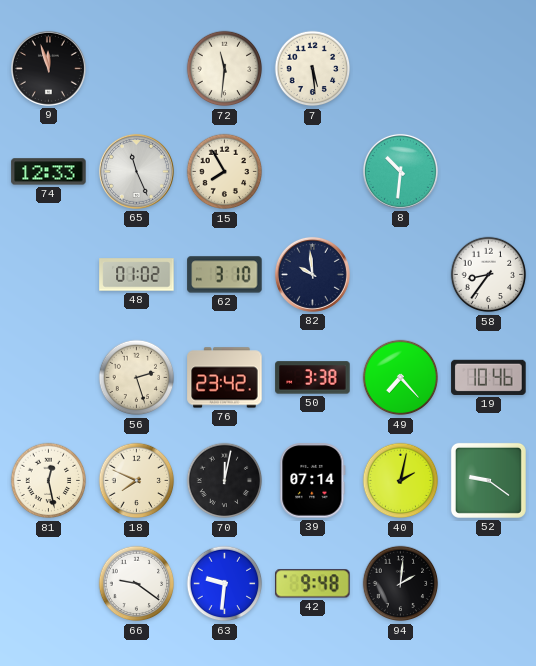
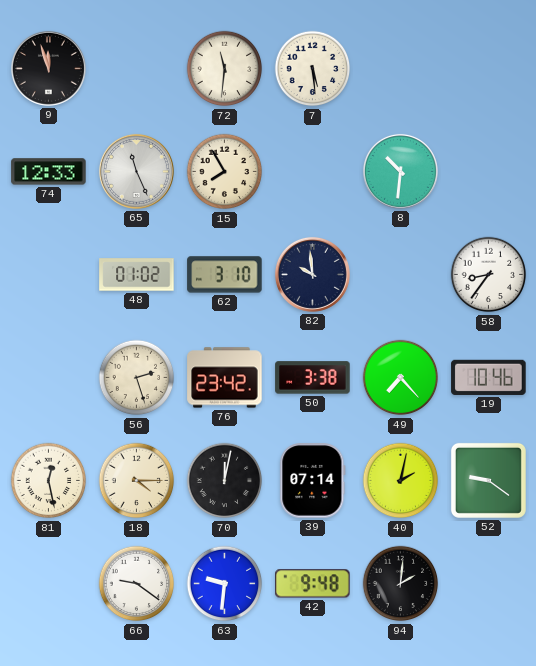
18: 7:49 -> 4:15 (137, 481)
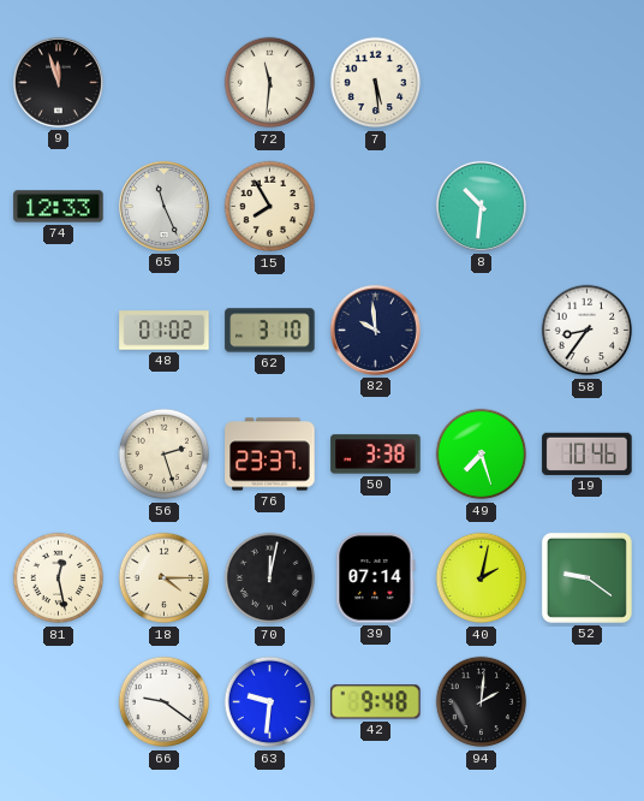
76: 23:42 -> 23:37 (270, 455)
49: 7:23 -> 7:27 (482, 455)
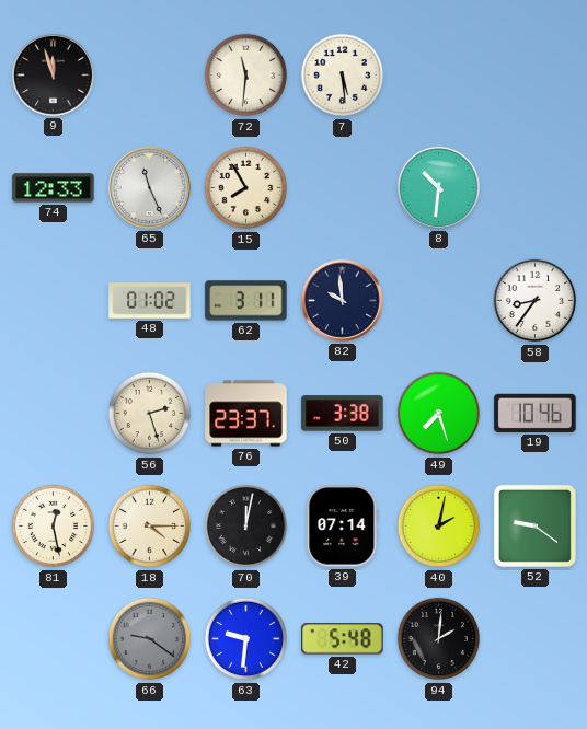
62: 3:10 -> 3:11 (246, 301)
66 dial: white -> grey (150, 639)
42: 9:48 -> 5:48 (343, 639)
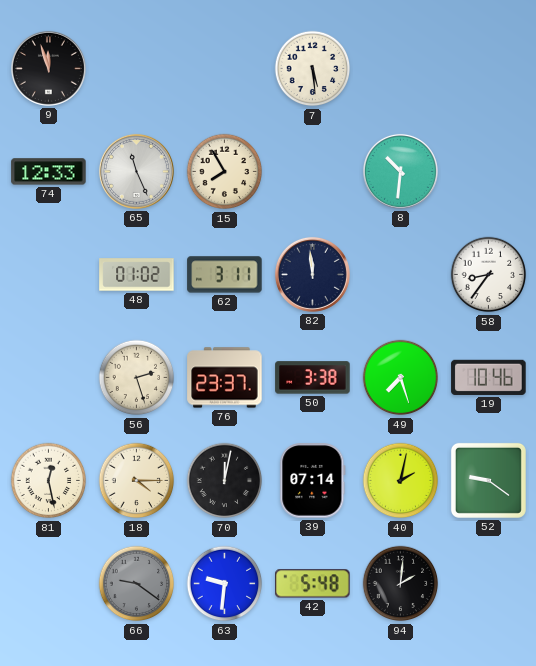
72: 11:31 -> none (246, 76)
82: 9:59 -> 11:59 (312, 274)
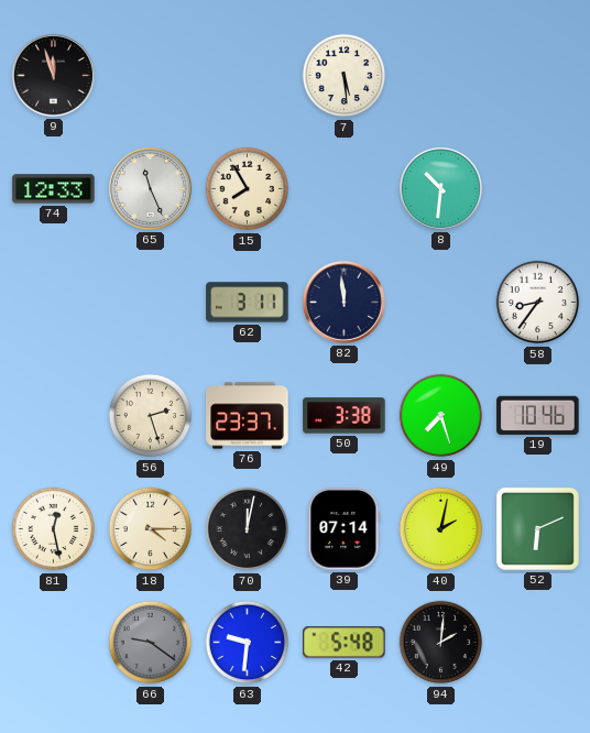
48: 01:02 -> none (137, 275)
52: 9:21 -> 6:11 (537, 528)
